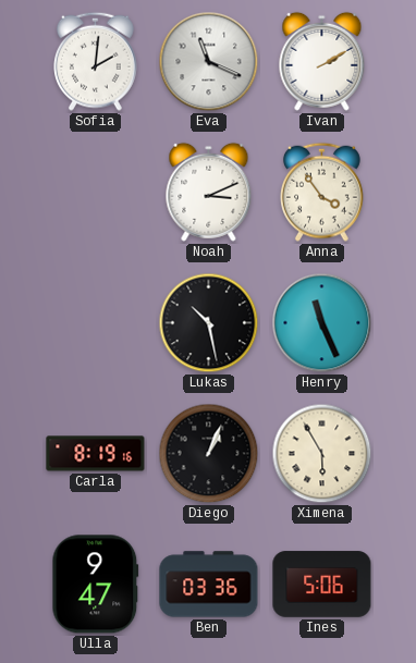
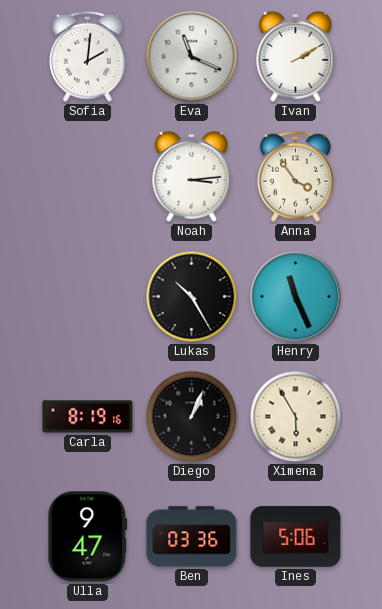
Noah: 3:11 -> 3:14 (192, 176)
Lukas: 10:28 -> 10:25 (192, 297)
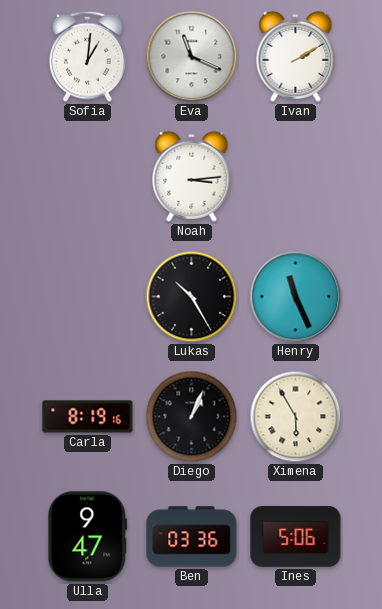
Sofia: 2:01 -> 1:01 (88, 56)
Anna: 3:54 -> none (296, 176)
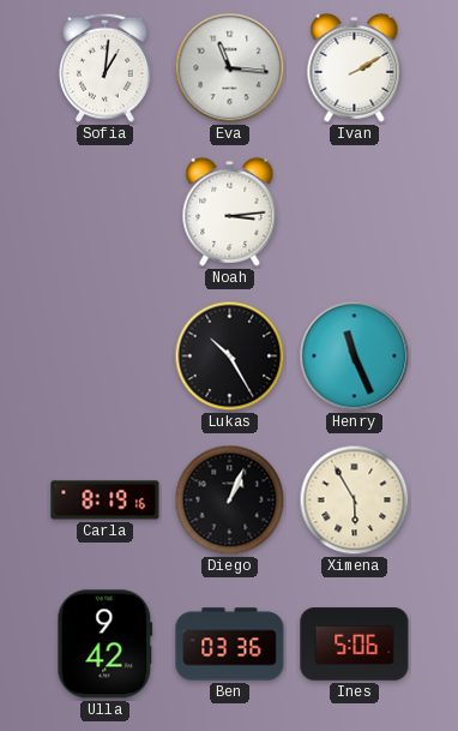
Eva: 11:19 -> 11:16 (230, 68)
Ulla: 9:47 -> 9:42 (106, 645)
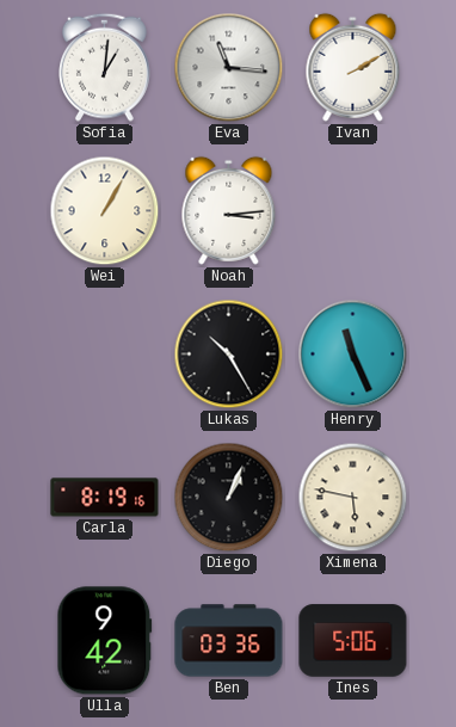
Wei: none -> 1:05 (105, 211)
Ximena: 5:55 -> 5:47 (353, 498)
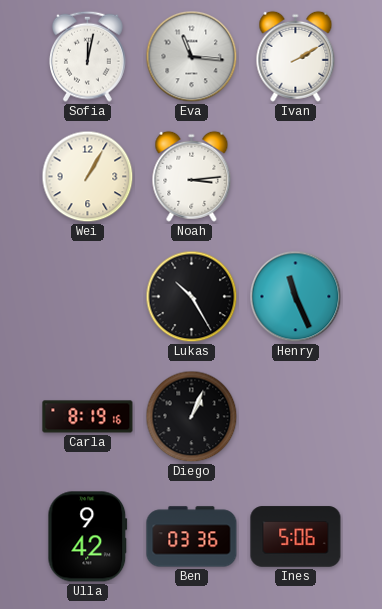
Sofia: 1:01 -> 12:02 (88, 56)
Ximena: 5:47 -> none (353, 498)
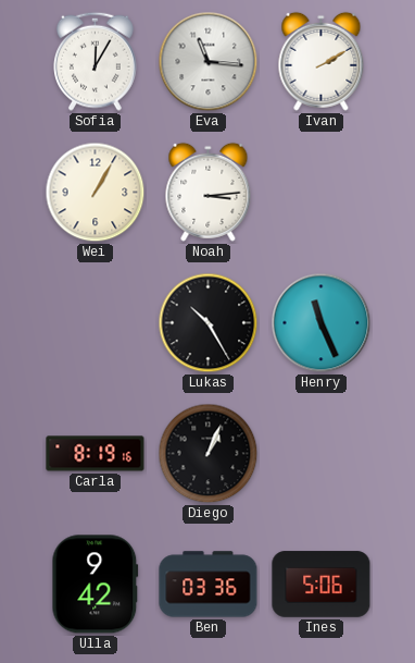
Sofia: 12:02 -> 12:05 (96, 61)
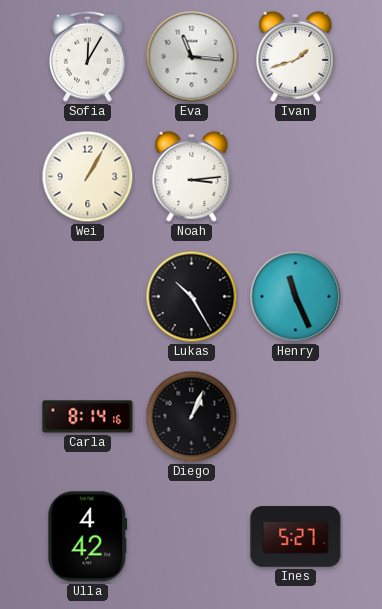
Ivan: 2:10 -> 1:42 (296, 56)
Carla: 8:19 -> 8:14 (88, 417)
Ulla: 9:42 -> 4:42 (88, 537)
Ben: 03:36 -> none (209, 585)
Ines: 5:06 -> 5:27 (296, 537)
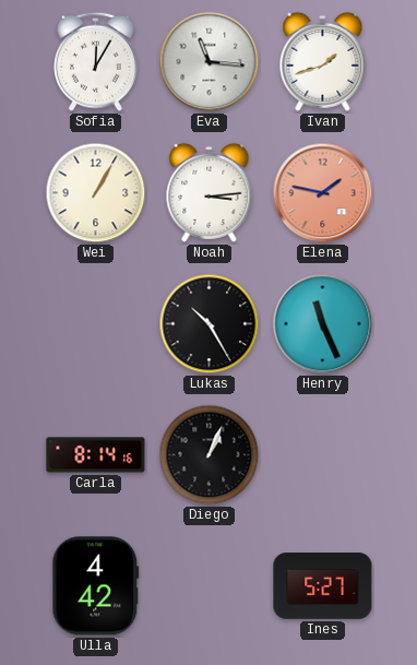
Elena: none -> 1:47 (323, 193)
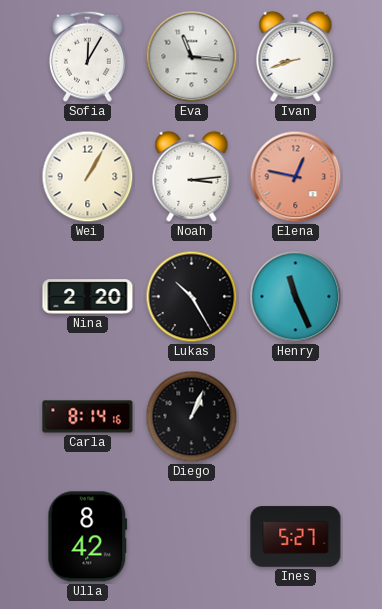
Ivan: 1:42 -> 8:42 (296, 56)
Elena: 1:47 -> 12:47 (296, 177)
Nina: none -> 2:20 (88, 297)
Ulla: 4:42 -> 8:42 (88, 537)
